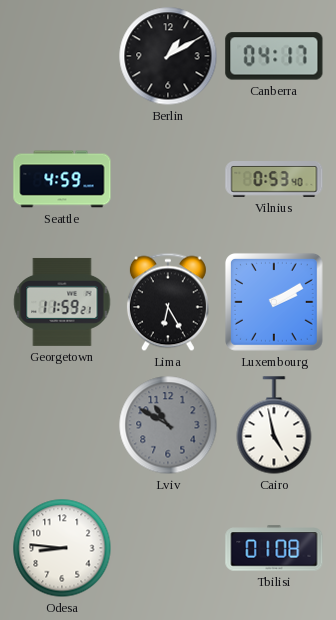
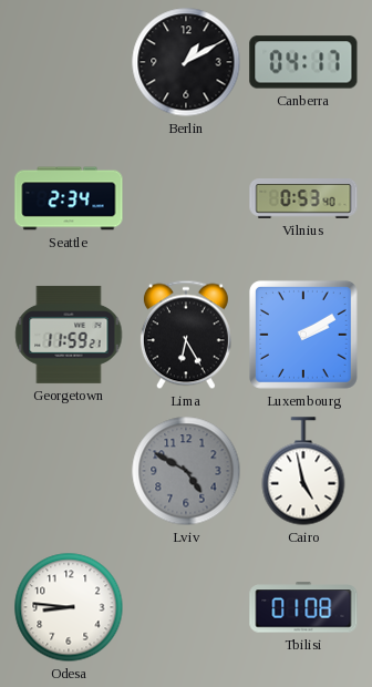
Seattle: 4:59 -> 2:34 (69, 198)
Lviv: 10:50 -> 4:50 (186, 471)
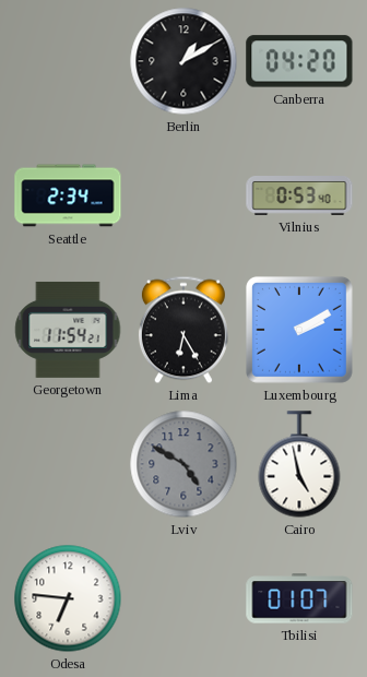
Canberra: 04:17 -> 04:20 (299, 61)
Georgetown: 11:59 -> 11:54 (68, 330)
Odesa: 8:46 -> 6:46 (68, 598)
Tbilisi: 01:08 -> 01:07 (299, 598)
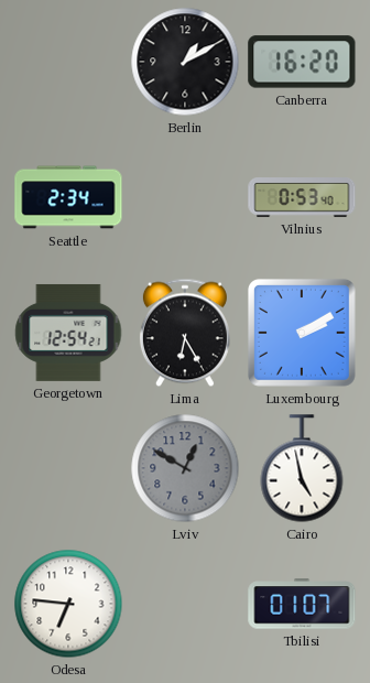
Canberra: 04:20 -> 16:20 (302, 62)
Georgetown: 11:54 -> 12:54 (68, 333)
Lviv: 4:50 -> 12:50 (185, 468)
